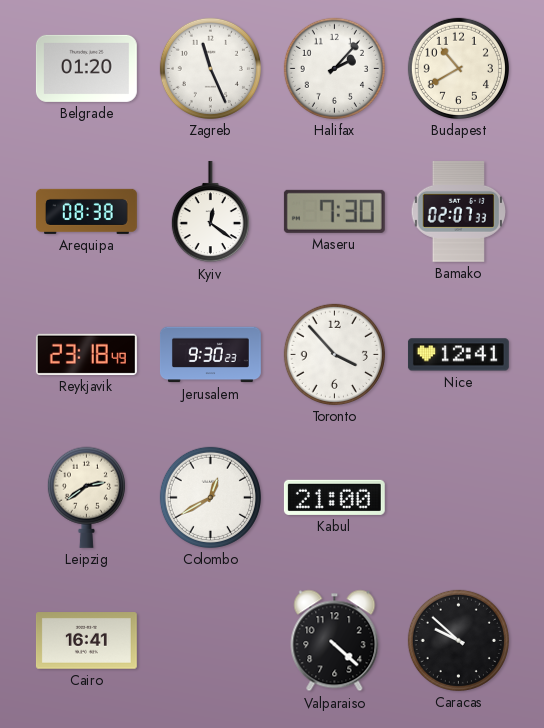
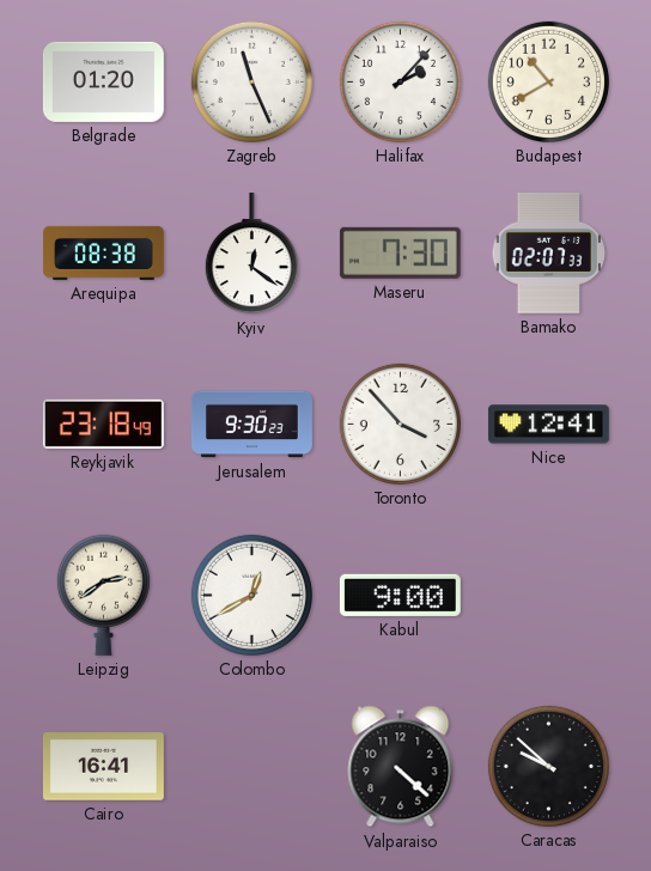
Kabul: 21:00 -> 9:00 (400, 595)
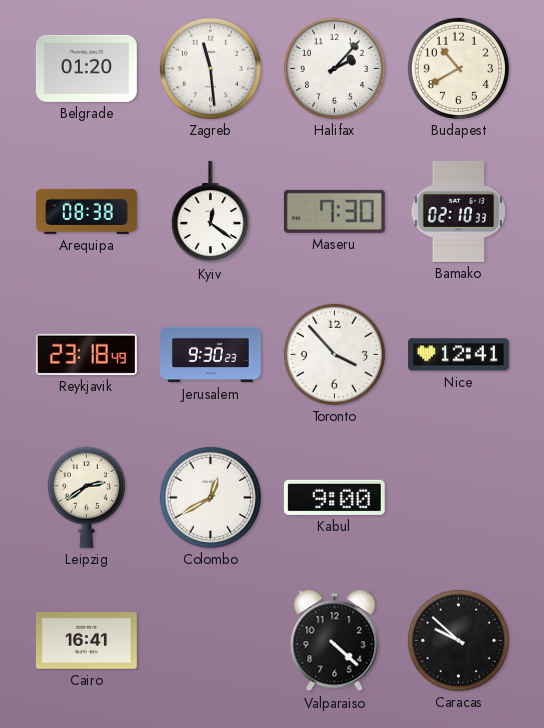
Zagreb: 11:26 -> 11:29 (210, 68)
Bamako: 02:07 -> 02:10 (458, 211)
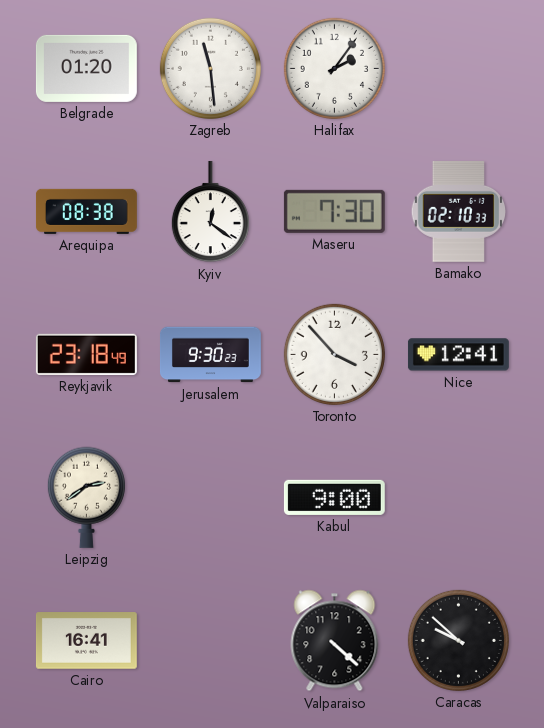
Halifax: 2:07 -> 2:06 (334, 68)
Budapest: 10:40 -> none (458, 68)
Colombo: 12:40 -> none (210, 497)
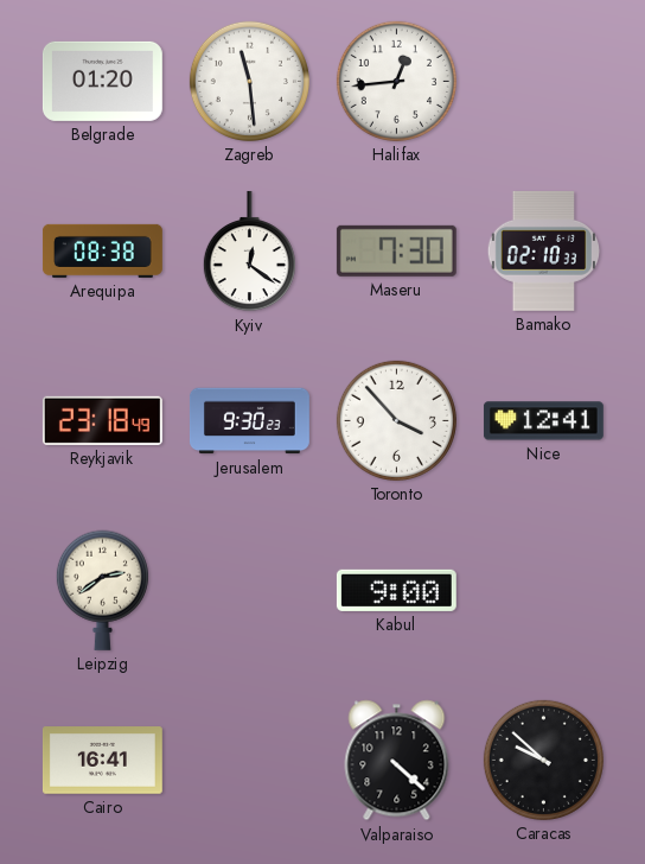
Halifax: 2:06 -> 12:44 (396, 81)
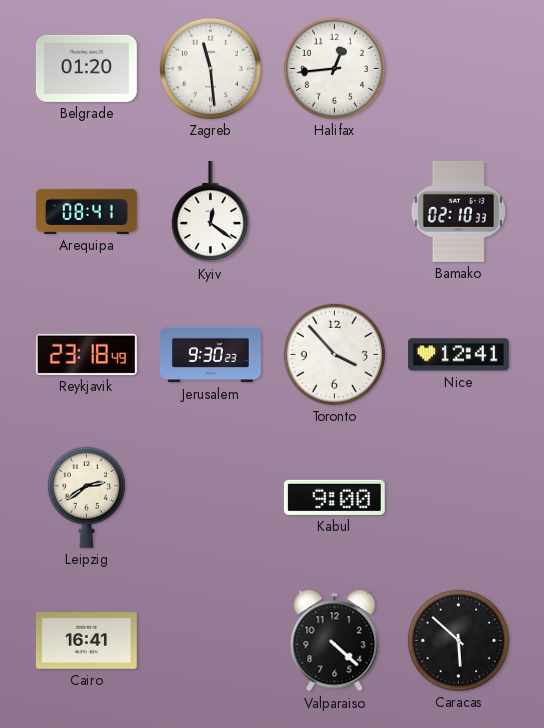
Arequipa: 08:38 -> 08:41 (86, 211)
Maseru: 7:30 -> none (396, 250)
Caracas: 9:52 -> 5:52 (458, 640)
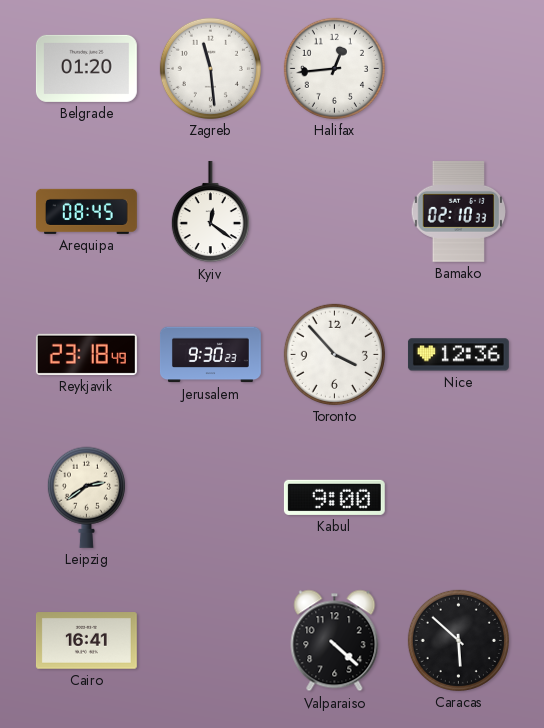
Arequipa: 08:41 -> 08:45 (86, 211)
Nice: 12:41 -> 12:36 (458, 355)
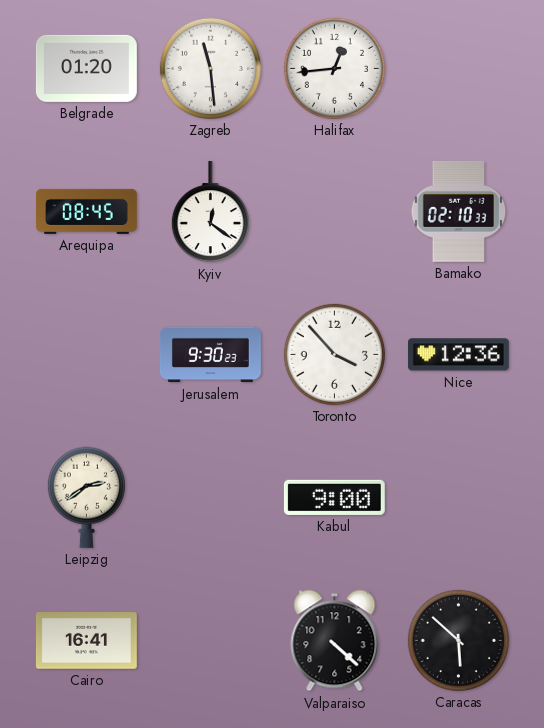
Reykjavik: 23:18 -> none (86, 354)
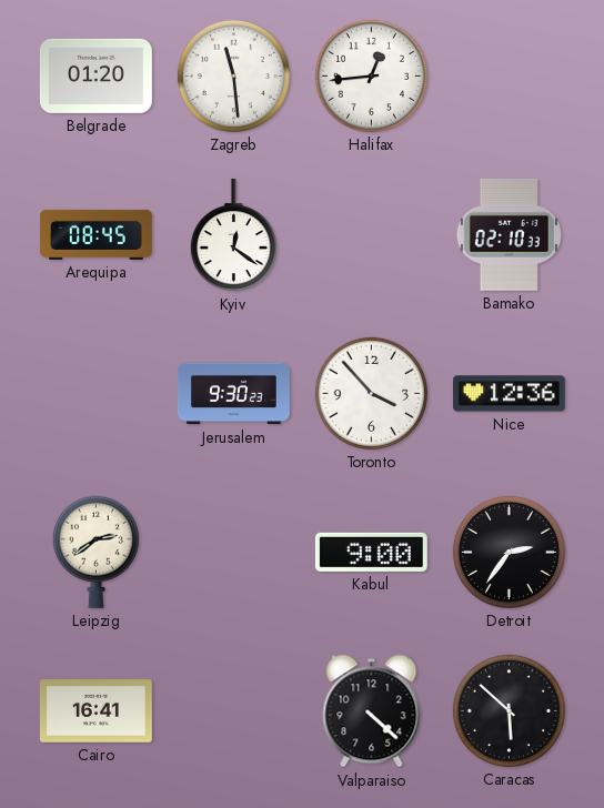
Detroit: none -> 2:36 (509, 552)
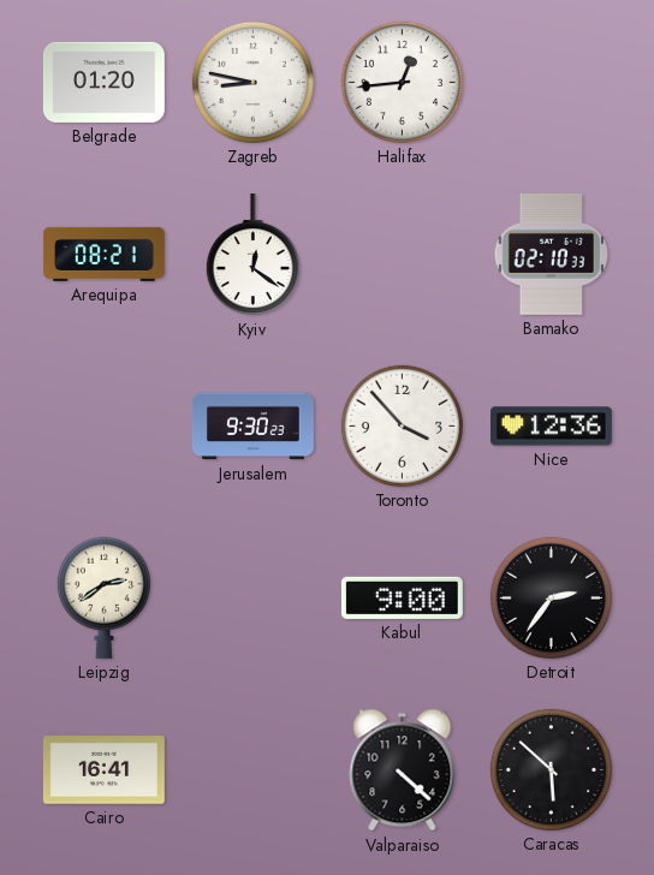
Zagreb: 11:29 -> 8:47 (252, 82)
Arequipa: 08:45 -> 08:21 (103, 254)
